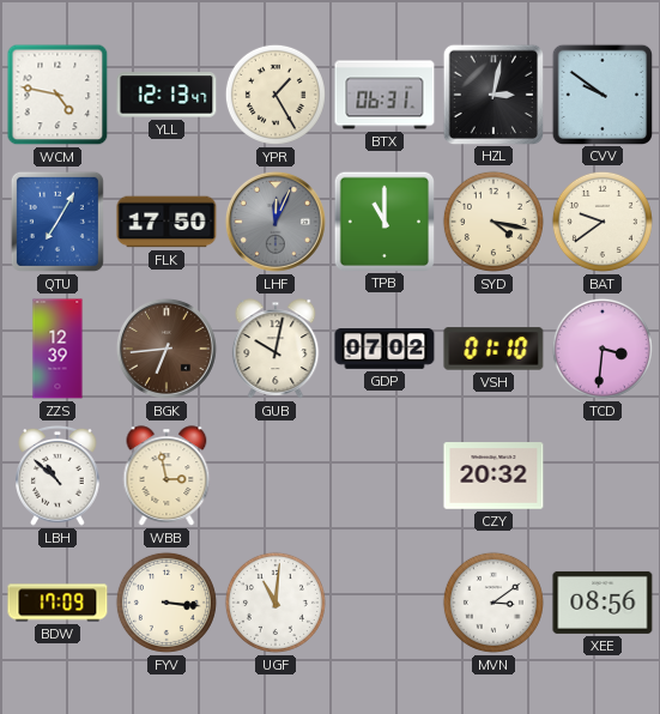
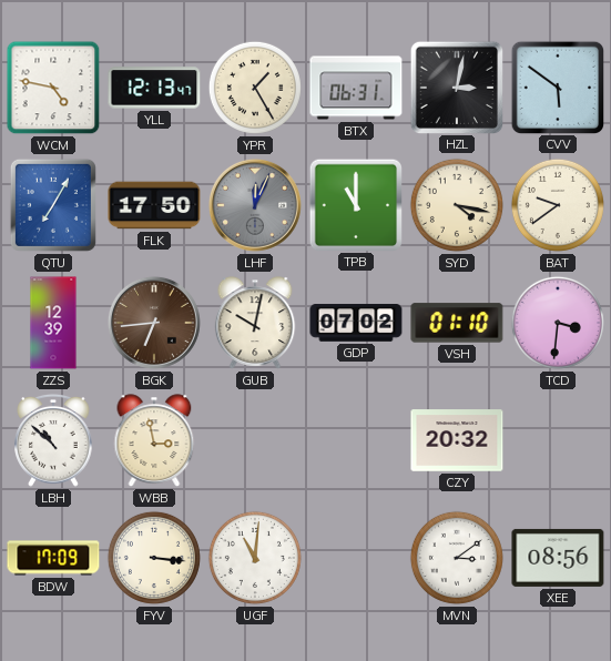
CVV: 9:51 -> 5:51 (557, 87)
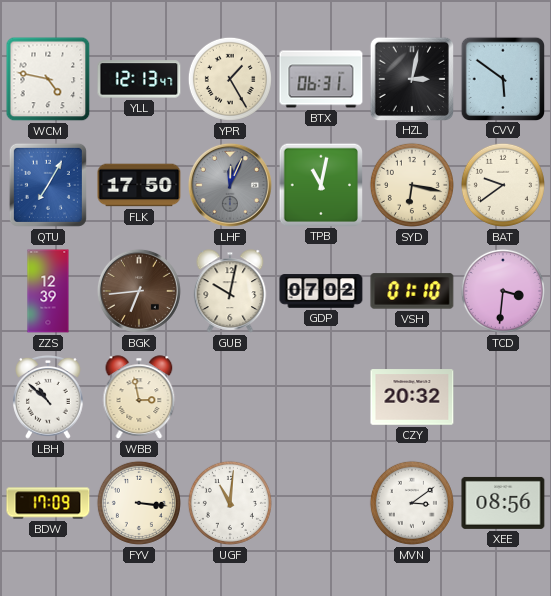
TPB: 11:00 -> 11:02 (320, 184)
SYD: 4:17 -> 6:17 (412, 185)
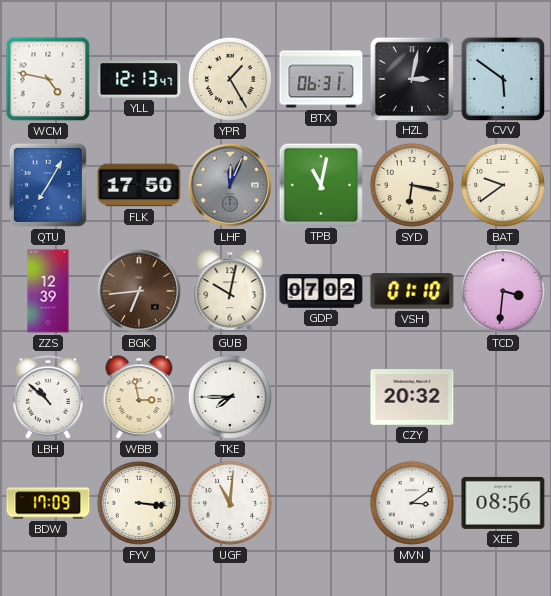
TKE: none -> 7:45 (230, 397)
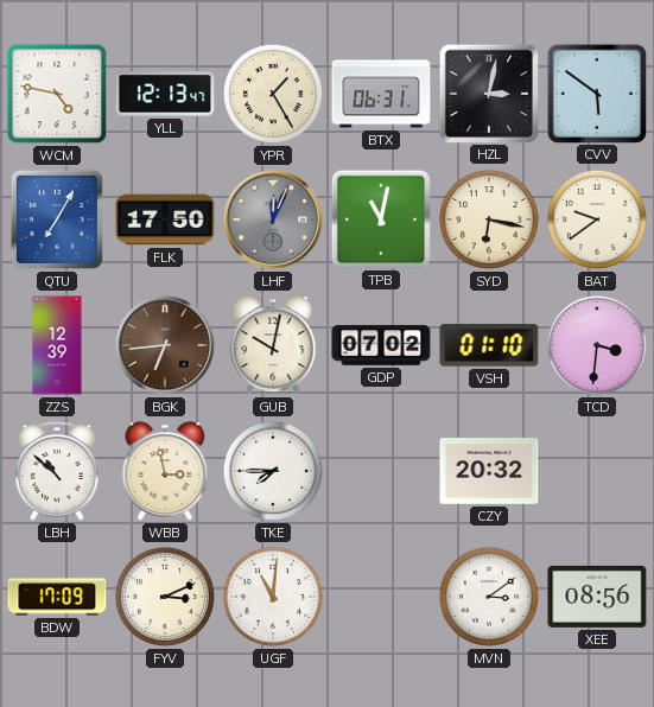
FYV: 3:16 -> 3:11 (165, 597)
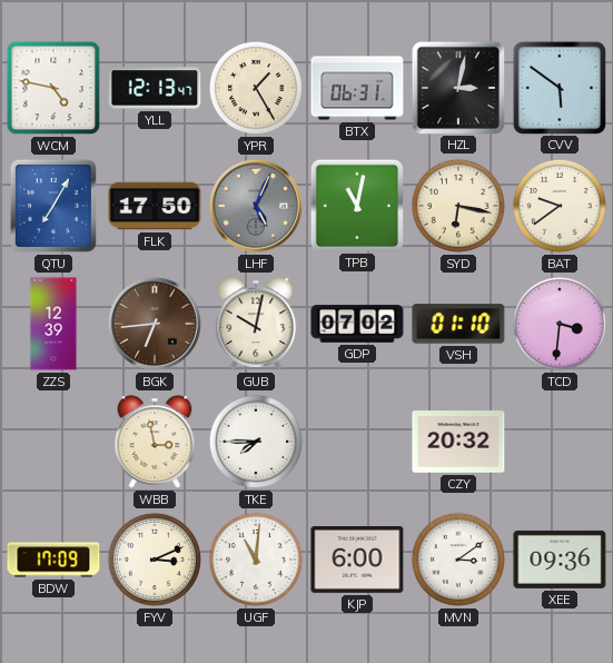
LHF: 12:04 -> 5:04 (256, 206)
LBH: 10:52 -> none (57, 472)
KJP: none -> 6:00 (357, 561)
XEE: 08:56 -> 09:36 (560, 560)
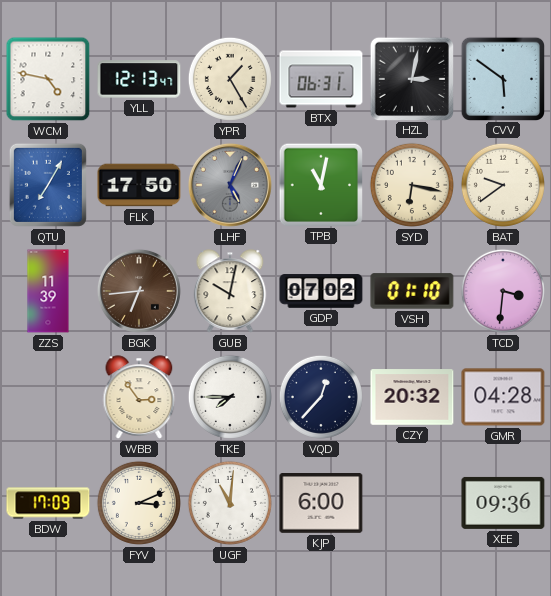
ZZS: 12:39 -> 11:39 (48, 291)
WBB: 2:58 -> 2:54 (139, 397)
VQD: none -> 12:37 (321, 397)
GMR: none -> 04:28 (503, 397)
MVN: 3:09 -> none (458, 560)
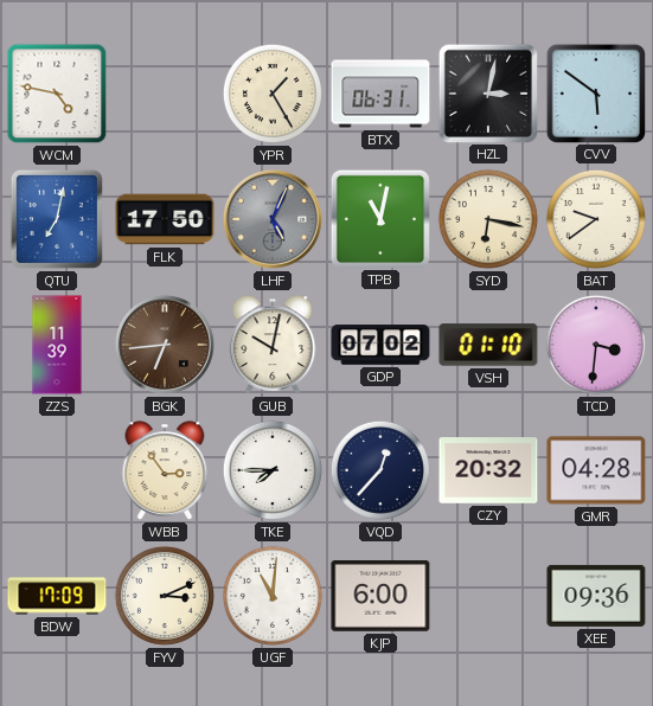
YLL: 12:13 -> none (139, 79)
QTU: 7:05 -> 7:02 (57, 219)
